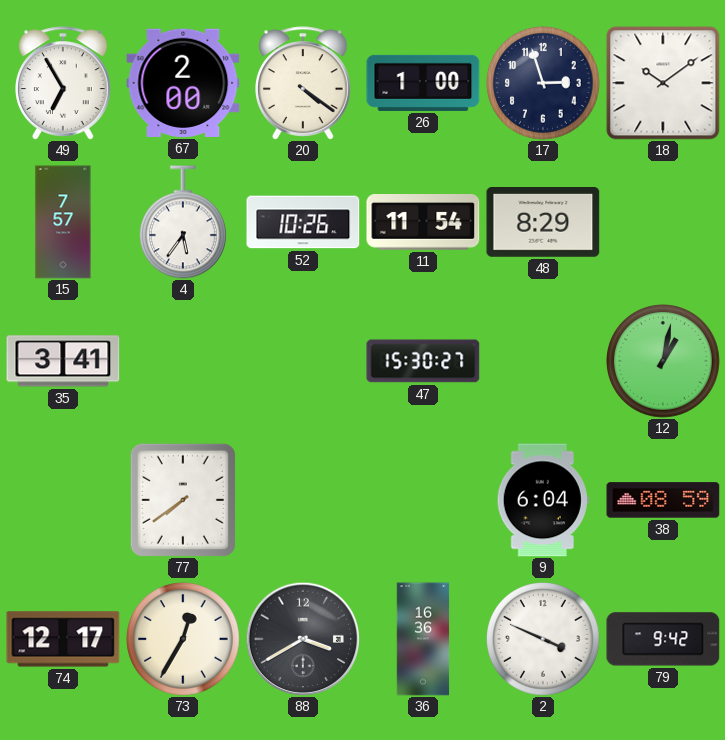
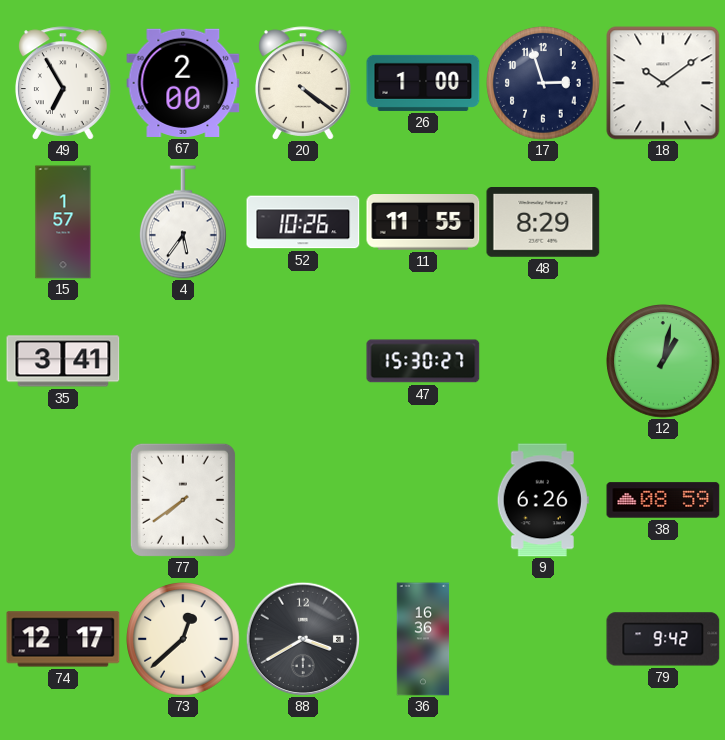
15: 7:57 -> 1:57 (63, 222)
11: 11:54 -> 11:55 (423, 223)
9: 6:04 -> 6:26 (543, 500)
73: 12:35 -> 12:38 (184, 640)
2: 3:49 -> none (544, 640)
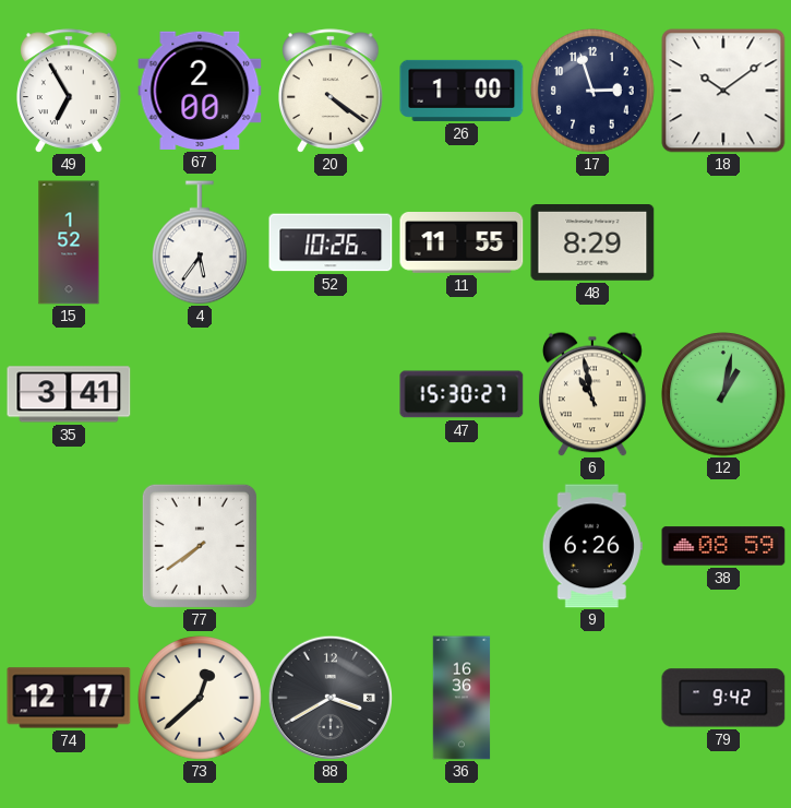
15: 1:57 -> 1:52 (69, 242)
6: none -> 10:58 (594, 394)
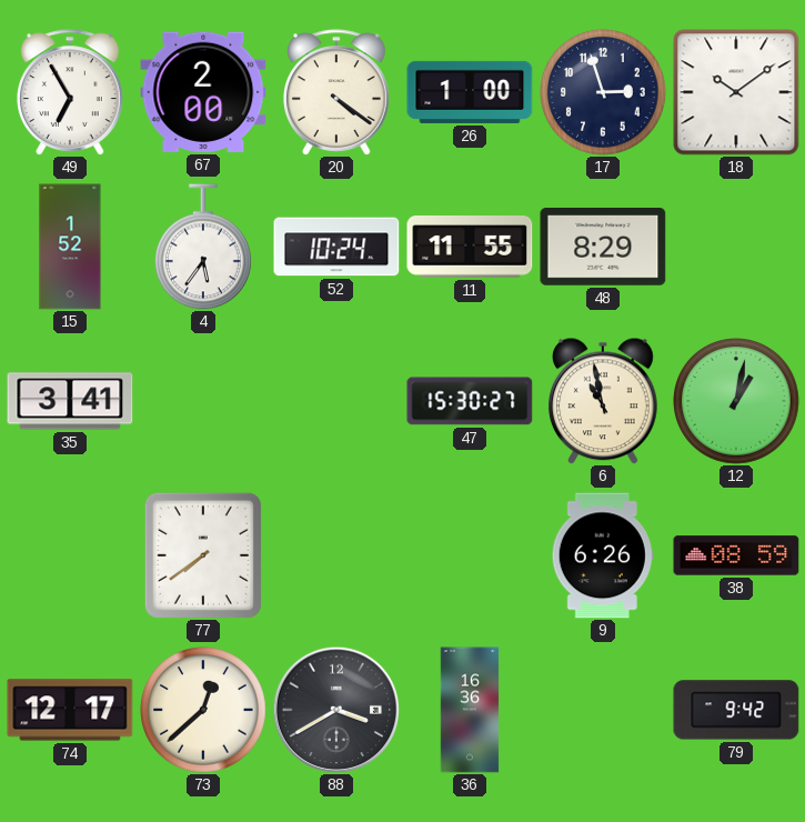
52: 10:26 -> 10:24 (336, 247)
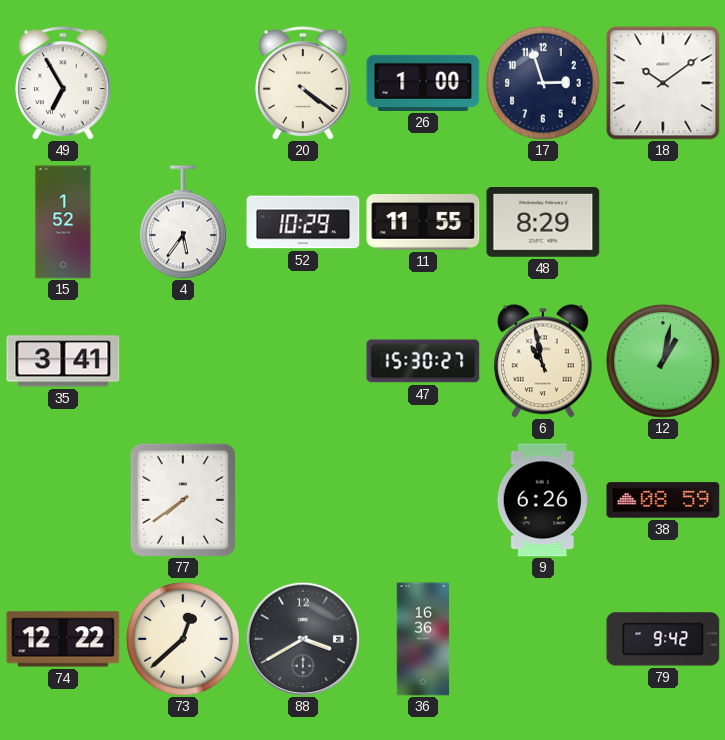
67: 2:00 -> none (203, 92)
52: 10:24 -> 10:29 (303, 222)
74: 12:17 -> 12:22 (63, 639)
